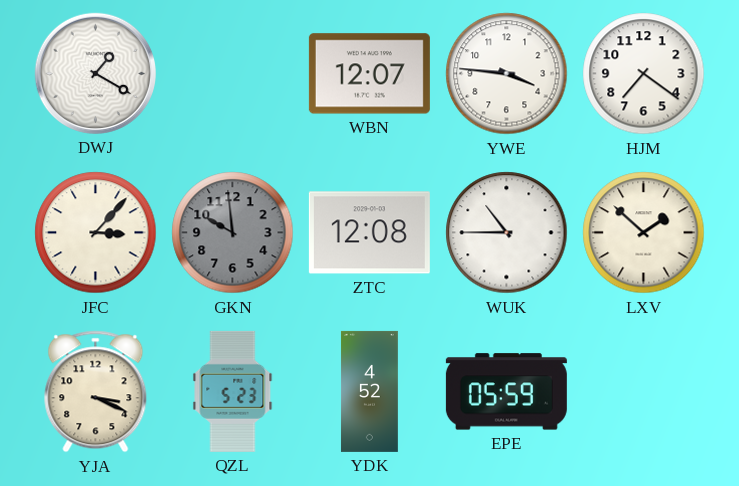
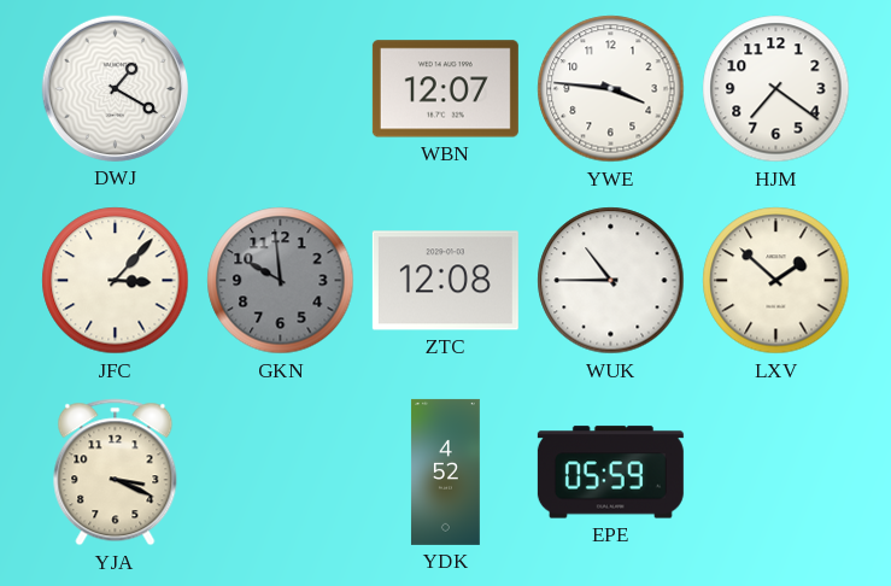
QZL: 5:23 -> none (233, 391)
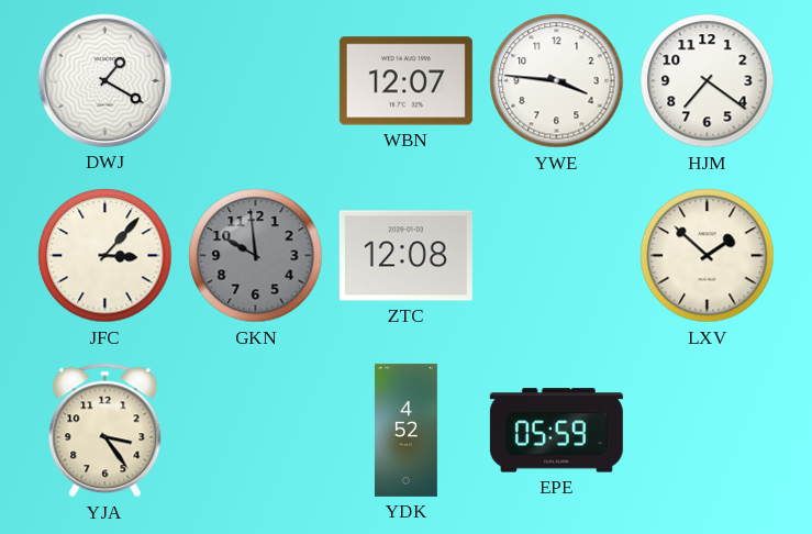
WUK: 10:45 -> none (611, 281)
YJA: 3:19 -> 3:24 (105, 431)
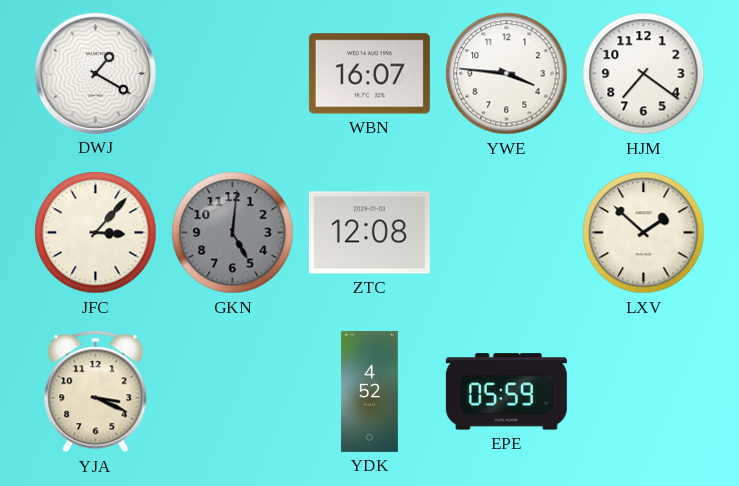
WBN: 12:07 -> 16:07 (369, 74)
GKN: 9:59 -> 5:01 (233, 233)
YJA: 3:24 -> 3:19 (96, 392)
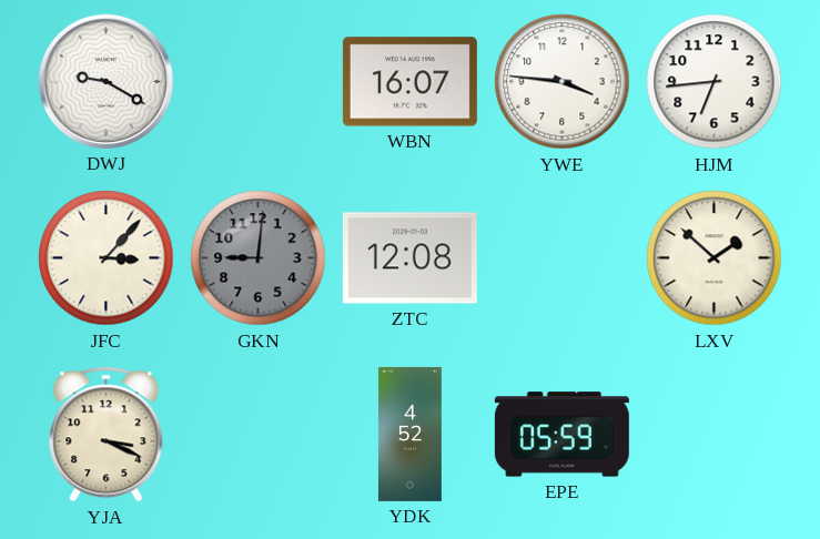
DWJ: 1:20 -> 9:20 (105, 81)
HJM: 7:21 -> 6:44 (715, 82)
GKN: 5:01 -> 9:01 (259, 258)
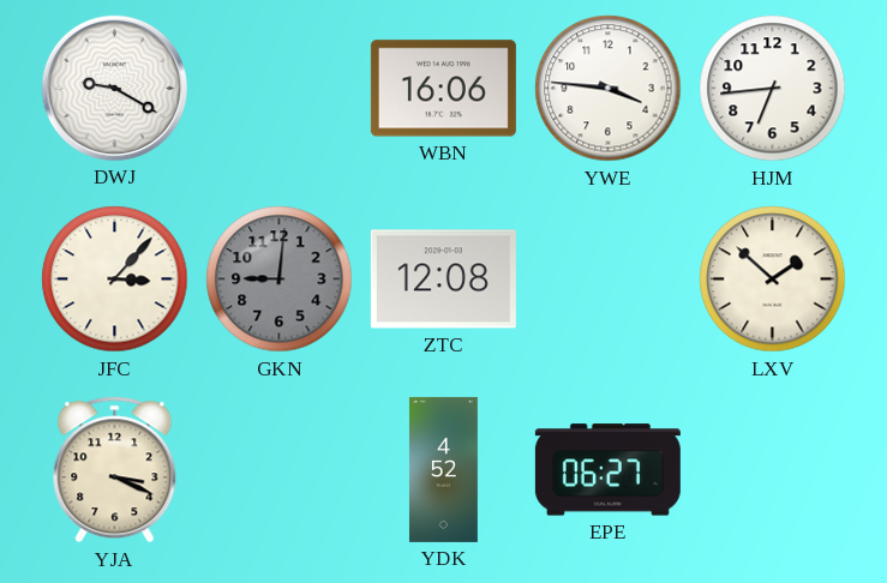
WBN: 16:07 -> 16:06 (443, 89)
EPE: 05:59 -> 06:27 (607, 470)
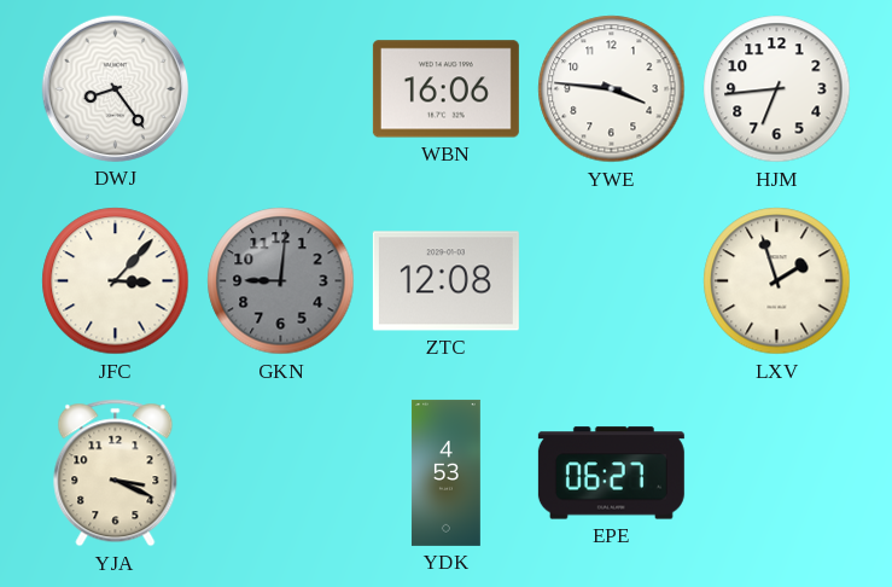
DWJ: 9:20 -> 8:24 (115, 88)
LXV: 1:52 -> 1:57 (777, 281)
YDK: 4:52 -> 4:53 (445, 472)
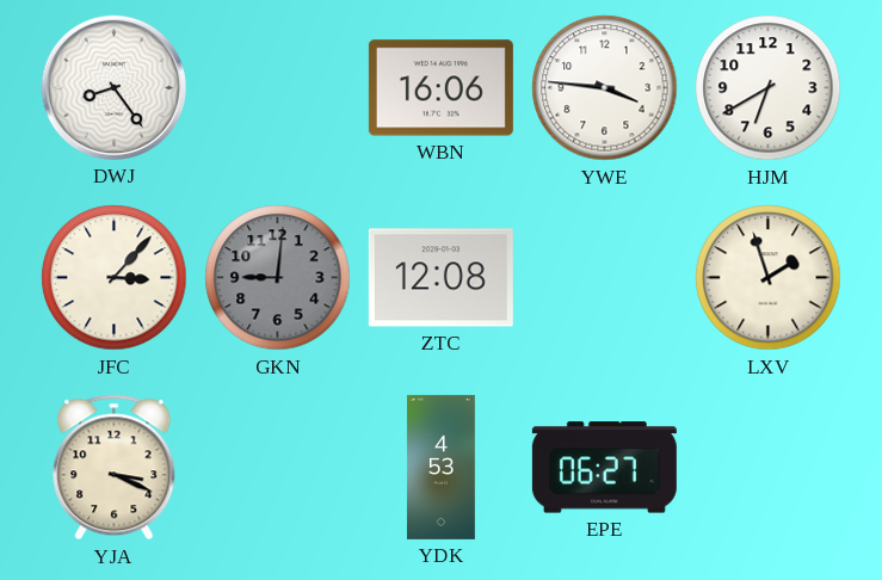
HJM: 6:44 -> 6:40 (769, 88)
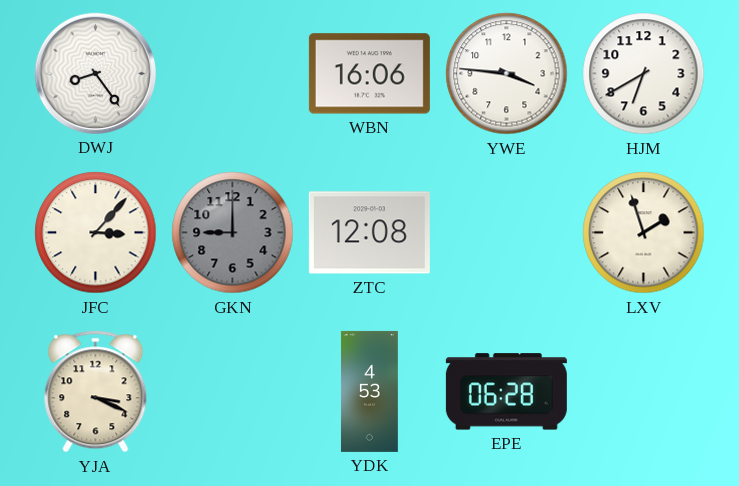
GKN: 9:01 -> 9:00 (233, 233)
EPE: 06:27 -> 06:28 (506, 392)
